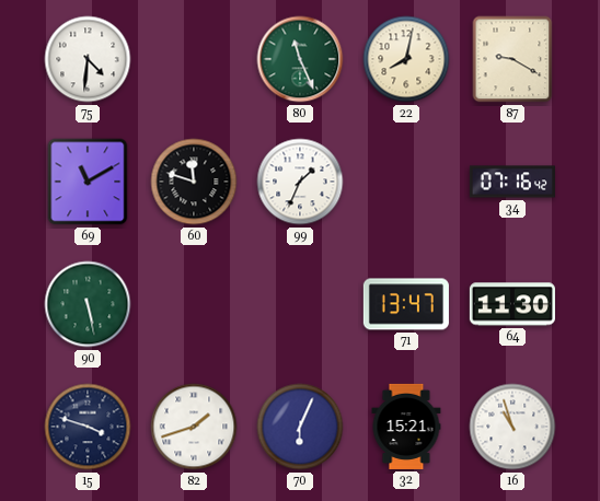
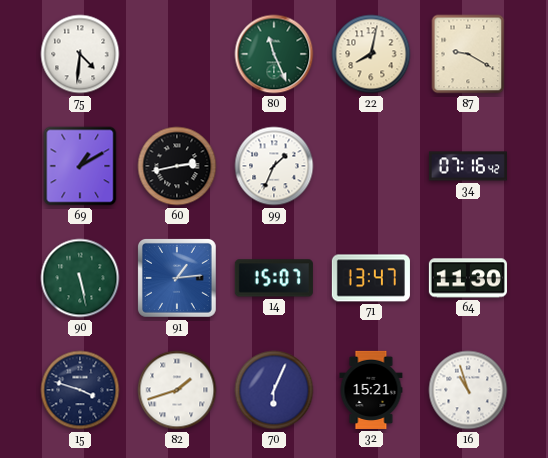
69: 11:10 -> 1:10 (80, 166)
60: 11:48 -> 2:43 (177, 166)
91: none -> 1:14 (177, 278)
14: none -> 15:07 (274, 278)
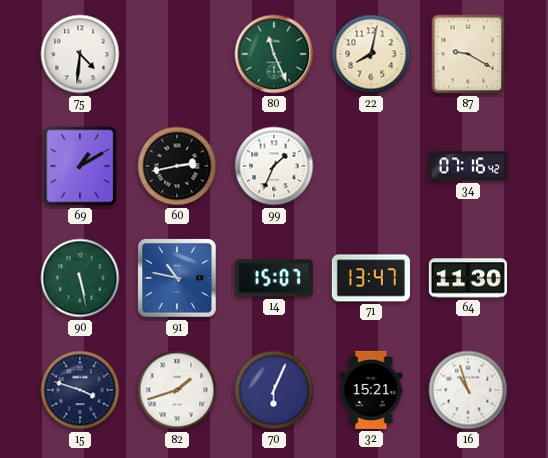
91: 1:14 -> 10:47 (177, 278)
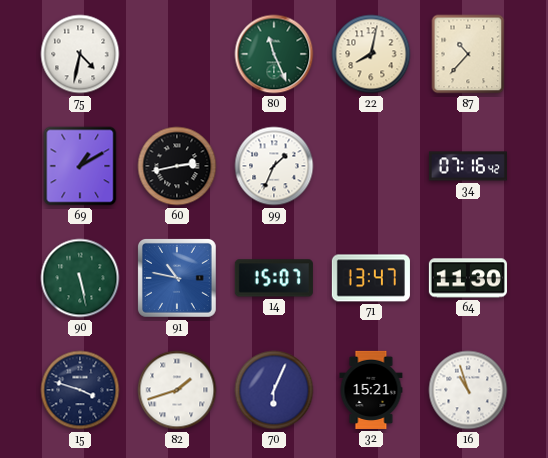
75: 4:31 -> 4:32 (80, 54)
87: 9:20 -> 10:37 (468, 54)
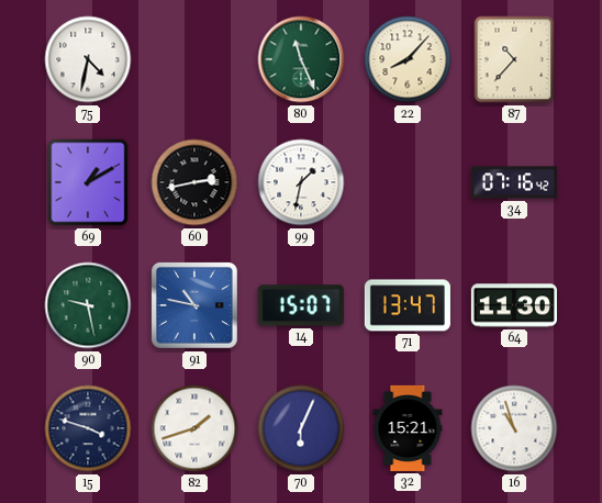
22: 8:02 -> 8:07 (408, 59)
99: 1:34 -> 1:32 (301, 182)
90: 5:28 -> 9:28 (88, 305)
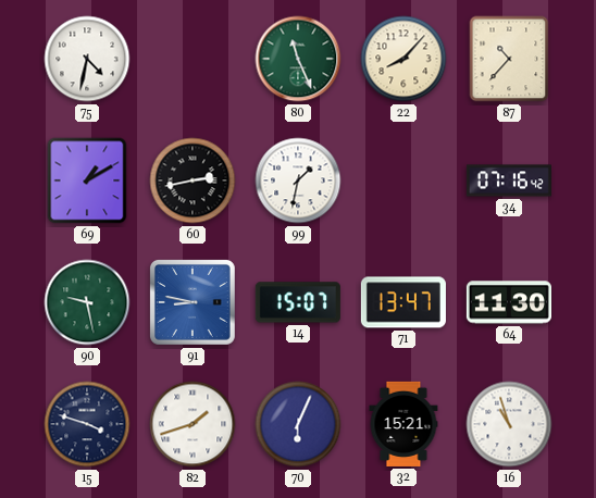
91: 10:47 -> 8:47 (193, 302)
